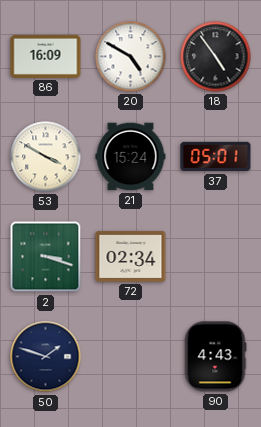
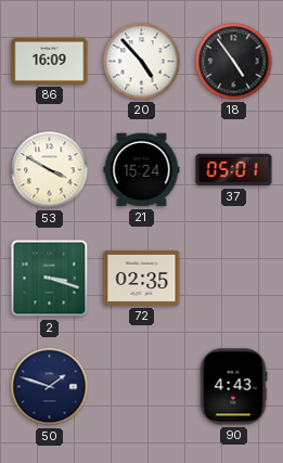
20: 4:50 -> 4:53 (142, 62)
72: 02:34 -> 02:35 (142, 278)
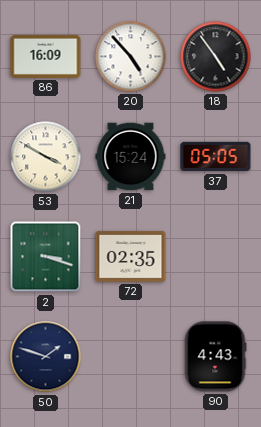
37: 05:01 -> 05:05 (216, 157)
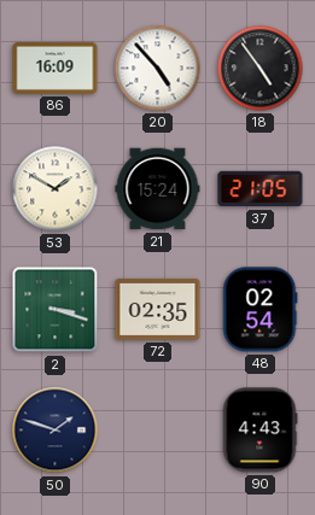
53: 3:50 -> 1:50 (56, 189)
37: 05:05 -> 21:05 (261, 189)
48: none -> 02:54 (259, 310)
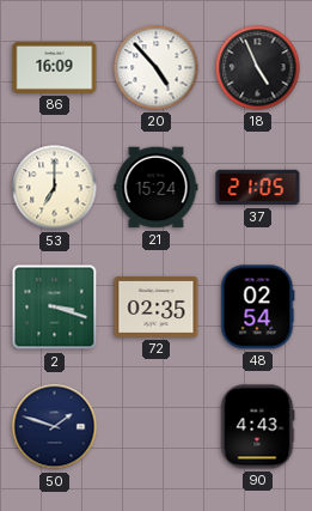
18: 4:54 -> 4:56 (258, 68)
53: 1:50 -> 7:00 (55, 188)
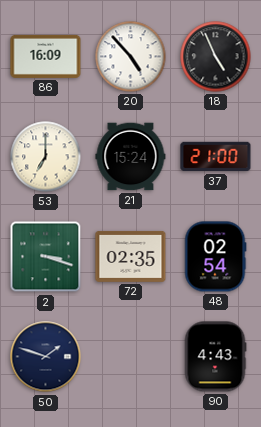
37: 21:05 -> 21:00 (216, 157)
